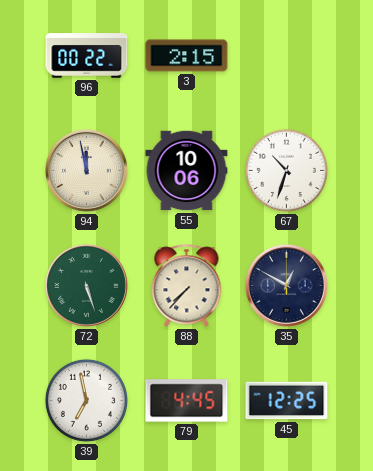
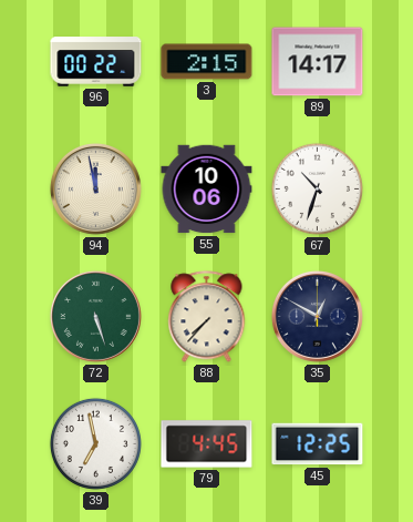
89: none -> 14:17 (318, 62)
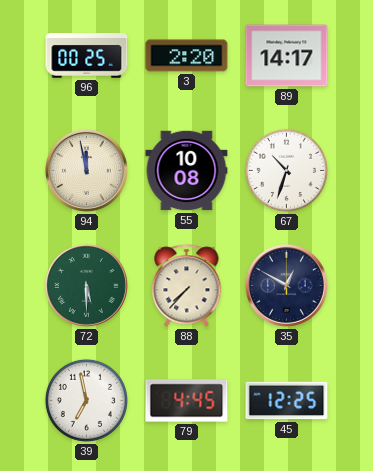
96: 00:22 -> 00:25 (87, 56)
3: 2:15 -> 2:20 (187, 56)
55: 10:06 -> 10:08 (187, 171)
72: 5:27 -> 5:30 (86, 285)
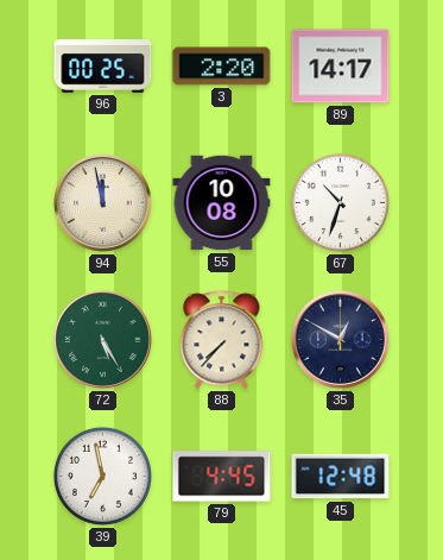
72: 5:30 -> 5:25 (102, 339)
45: 12:25 -> 12:48 (341, 477)
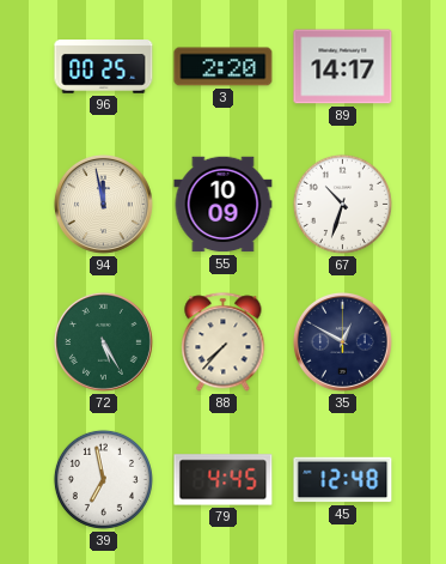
55: 10:08 -> 10:09 (224, 205)
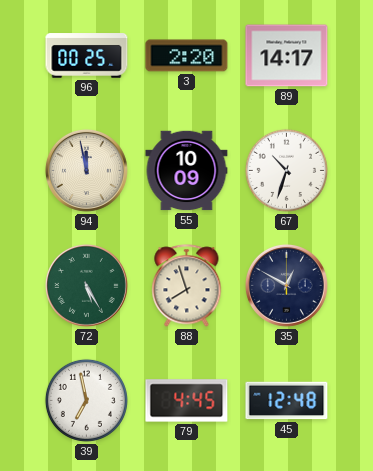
88: 7:37 -> 7:57 (187, 286)
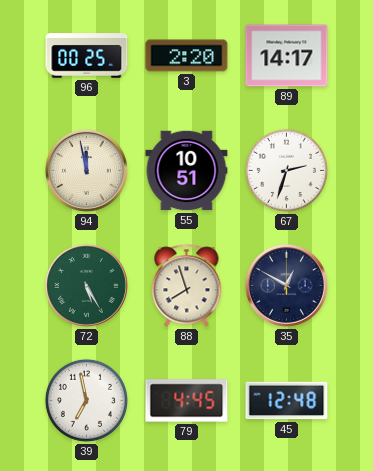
55: 10:09 -> 10:51 (187, 171)
67: 10:33 -> 2:33 (286, 170)
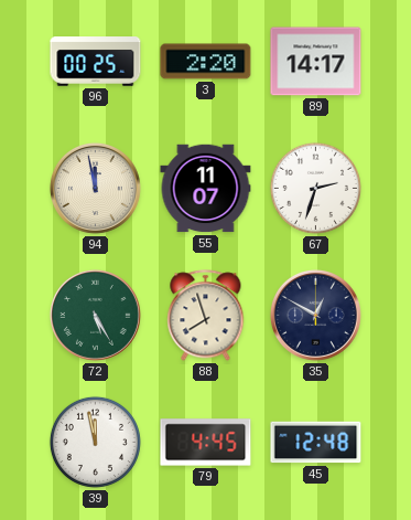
55: 10:51 -> 11:07 (206, 189)
39: 6:58 -> 11:58 (95, 442)
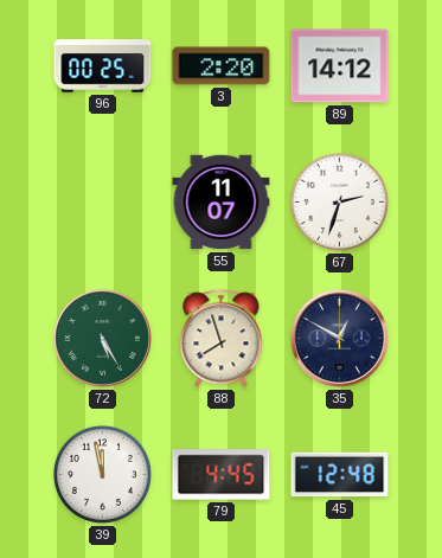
89: 14:17 -> 14:12 (340, 66)
94: 11:58 -> none (95, 188)
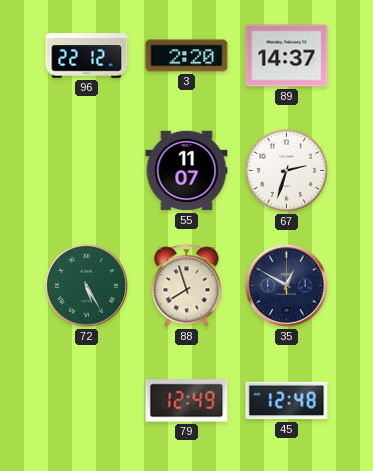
96: 00:25 -> 22:12 (87, 56)
89: 14:12 -> 14:37 (287, 56)
39: 11:58 -> none (102, 474)
79: 4:45 -> 12:49 (187, 401)
